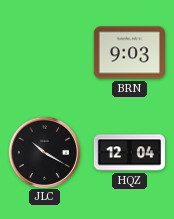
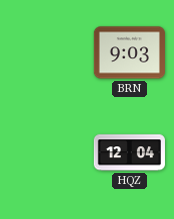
JLC: 10:20 -> none (44, 152)
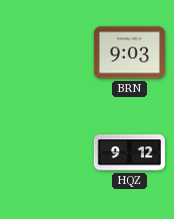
HQZ: 12:04 -> 9:12 (129, 153)
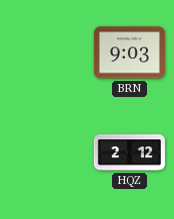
HQZ: 9:12 -> 2:12 (129, 153)
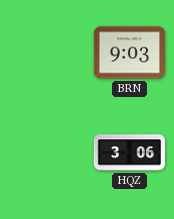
HQZ: 2:12 -> 3:06 (129, 153)
